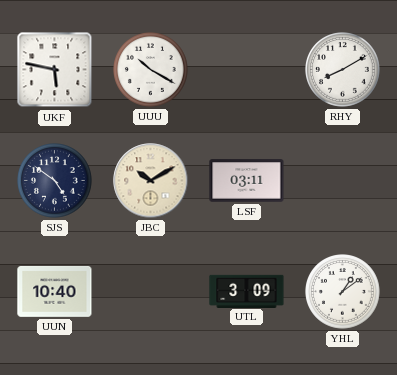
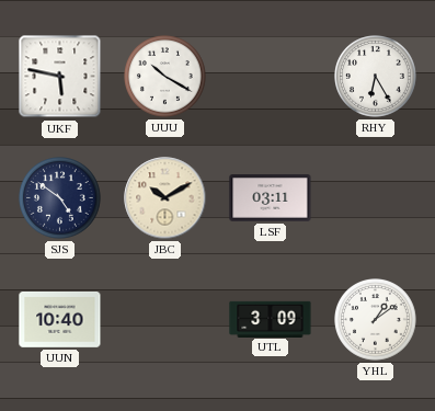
RHY: 8:10 -> 6:25 (376, 77)
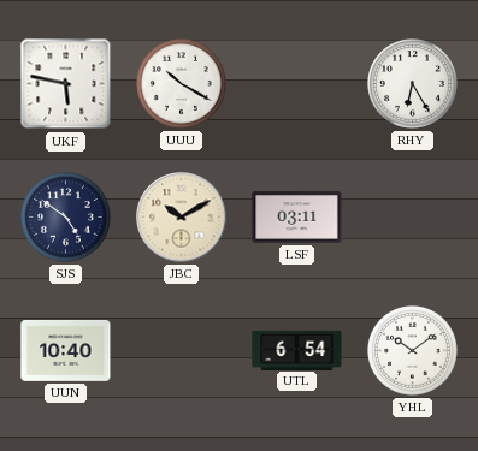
UTL: 3:09 -> 6:54 (297, 350)
YHL: 1:09 -> 10:09 (413, 351)
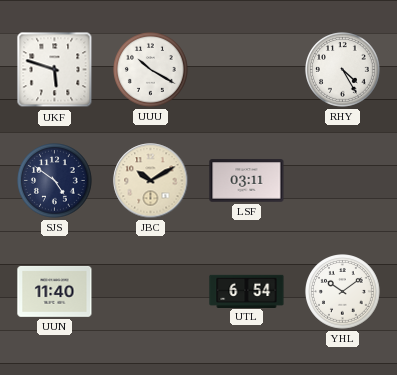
UKF: 5:47 -> 5:48 (55, 70)
RHY: 6:25 -> 4:25 (343, 70)
UUN: 10:40 -> 11:40 (55, 291)
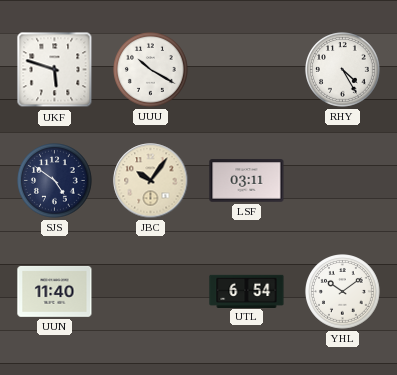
JBC: 10:10 -> 10:06 (151, 181)
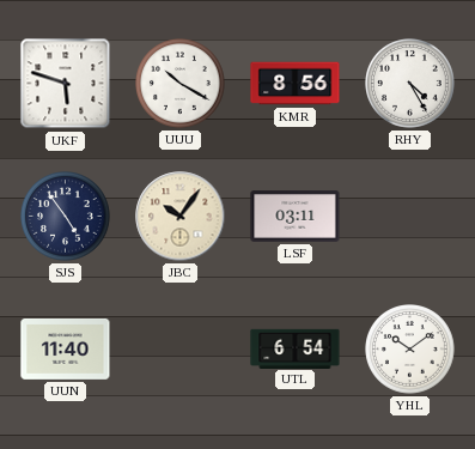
KMR: none -> 8:56 (296, 84)
SJS: 4:51 -> 4:54 (66, 217)
